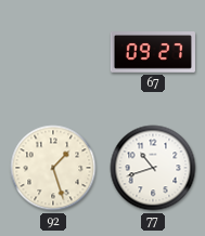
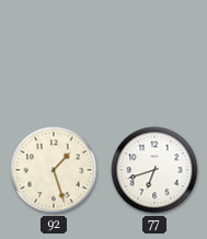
67: 09:27 -> none (152, 53)
77: 10:42 -> 6:42 (154, 170)
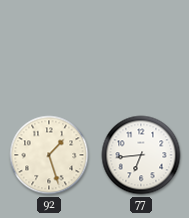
77: 6:42 -> 6:44 (141, 155)
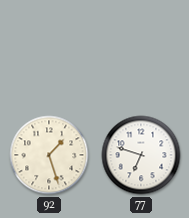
77: 6:44 -> 6:48 (141, 155)
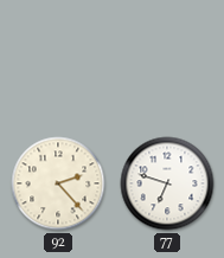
92: 1:27 -> 2:23 (58, 183)
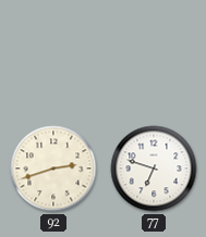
92: 2:23 -> 2:42 (53, 169)
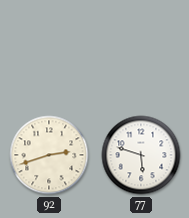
77: 6:48 -> 5:48 (141, 155)
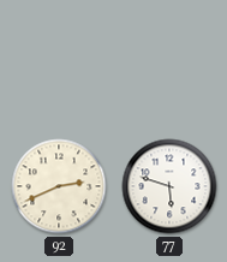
92: 2:42 -> 2:41 (59, 186)
